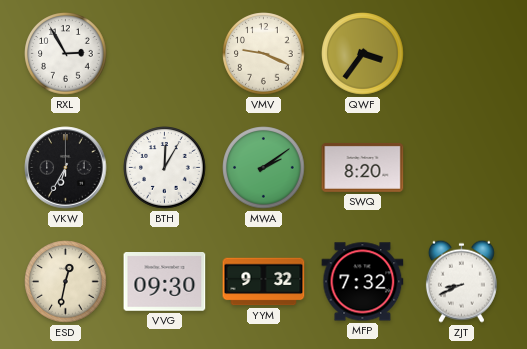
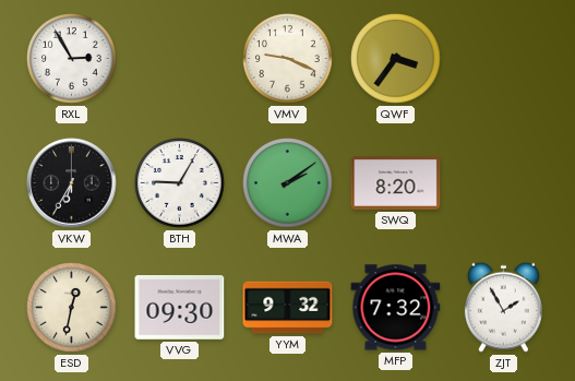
BTH: 12:05 -> 9:05 (180, 183)
ZJT: 8:41 -> 1:55 (503, 307)
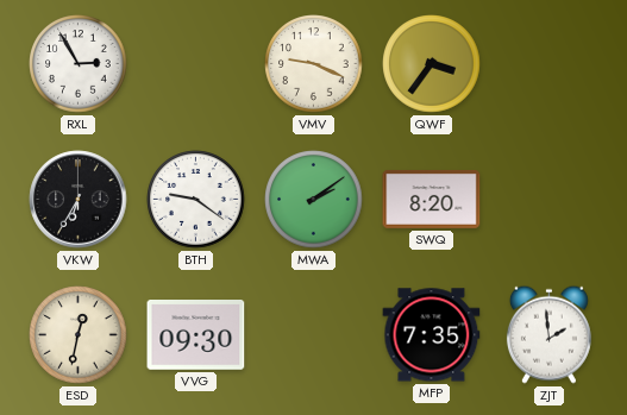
BTH: 9:05 -> 9:21 (196, 200)
YYM: 9:32 -> none (288, 308)
MFP: 7:32 -> 7:35 (432, 335)
ZJT: 1:55 -> 1:59 (548, 334)
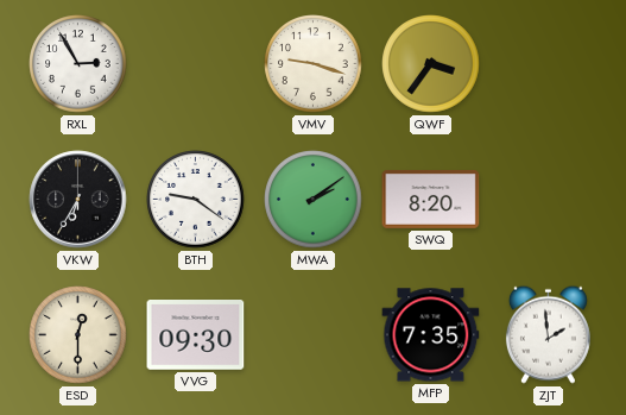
VMV: 9:19 -> 9:18 (314, 64)
ESD: 12:32 -> 12:30 (78, 335)
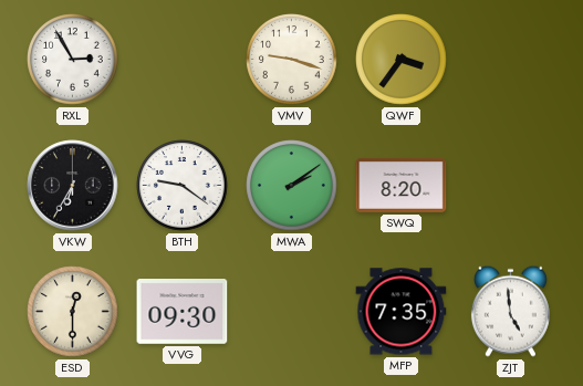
ZJT: 1:59 -> 4:59 (510, 311)
